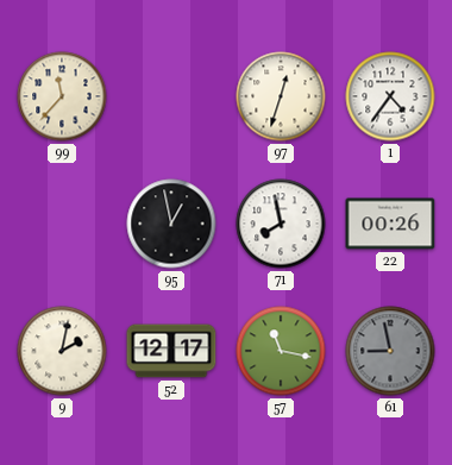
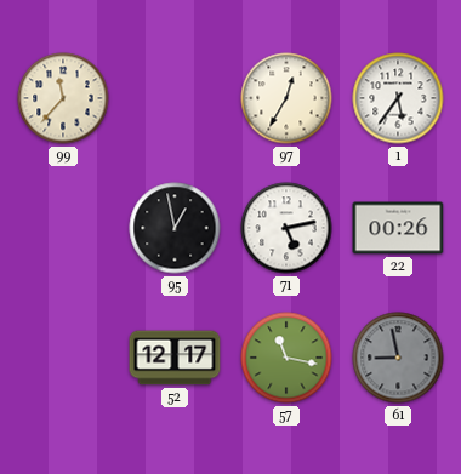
97: 12:33 -> 12:35 (286, 98)
1: 4:36 -> 5:36 (398, 98)
71: 7:58 -> 5:13 (286, 228)
9: 2:02 -> none (62, 351)
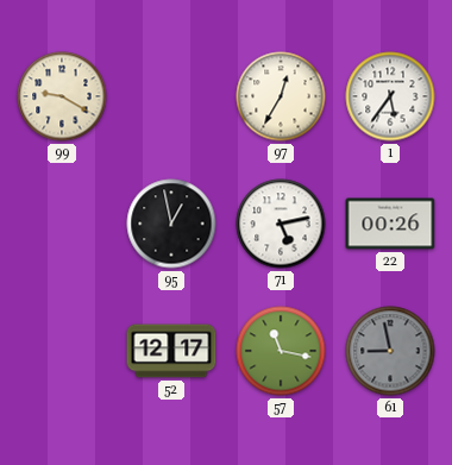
99: 11:37 -> 9:20 (62, 96)
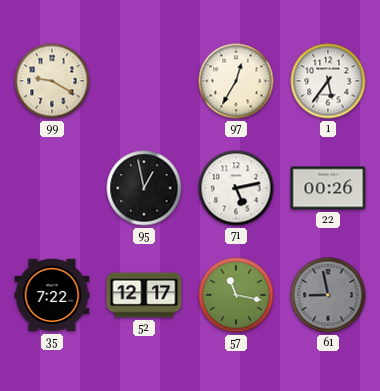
35: none -> 7:22 (52, 295)
